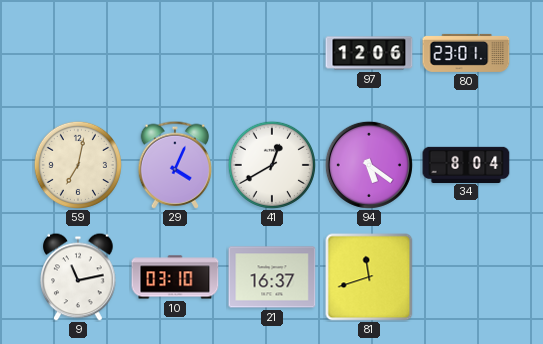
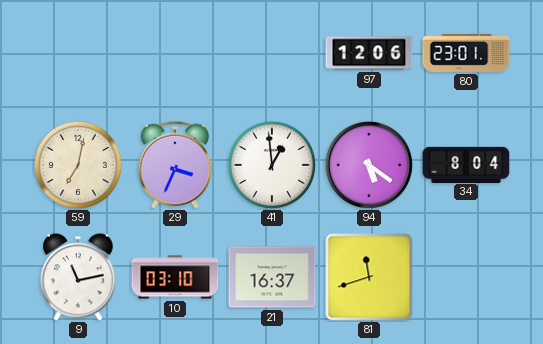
29: 4:04 -> 3:34 (175, 165)
41: 12:40 -> 12:59 (272, 165)
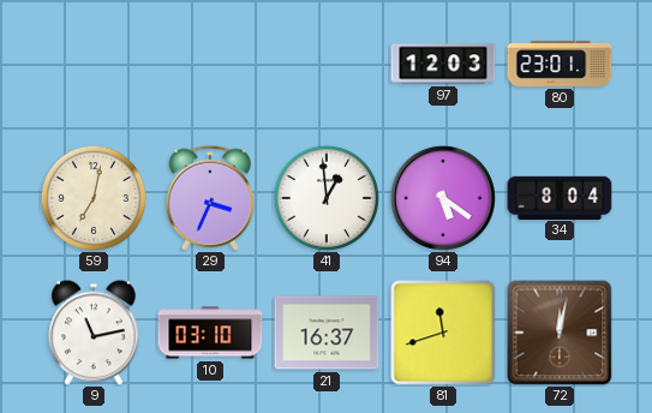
97: 12:06 -> 12:03 (443, 64)
72: none -> 12:02 (560, 333)
